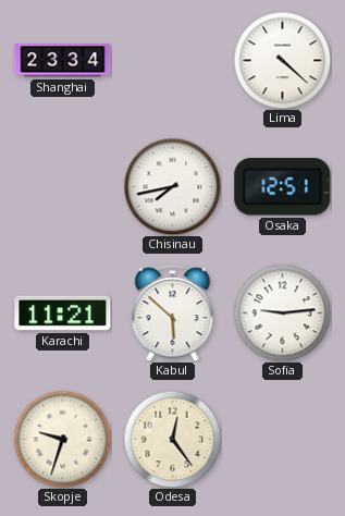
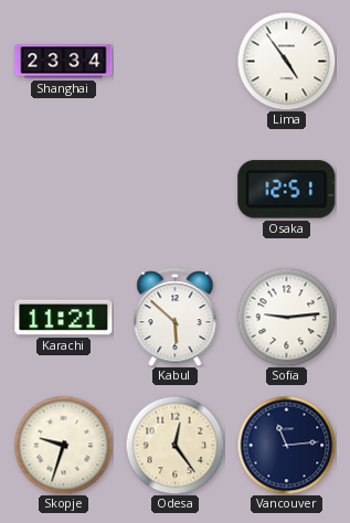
Lima: 4:22 -> 4:54 (286, 61)
Chisinau: 7:43 -> none (172, 186)
Vancouver: none -> 11:14 (286, 445)
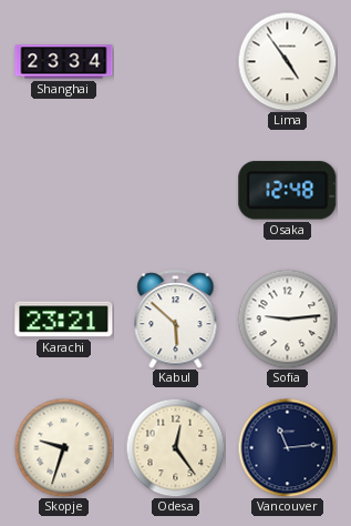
Osaka: 12:51 -> 12:48 (288, 191)
Karachi: 11:21 -> 23:21 (64, 320)
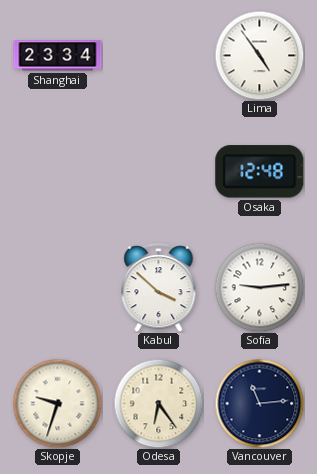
Karachi: 23:21 -> none (64, 320)
Kabul: 5:52 -> 3:52 (159, 288)
Odesa: 12:24 -> 6:24 (158, 403)
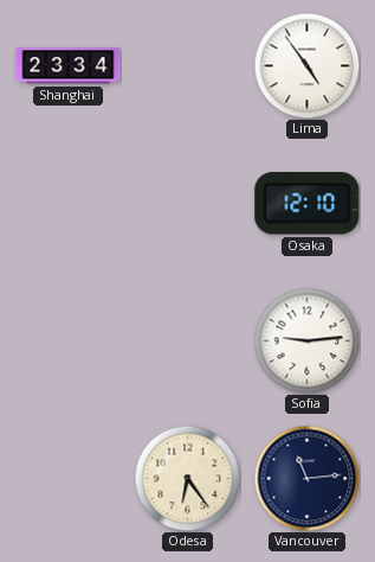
Osaka: 12:48 -> 12:10 (308, 204)
Kabul: 3:52 -> none (159, 288)
Skopje: 9:33 -> none (57, 403)
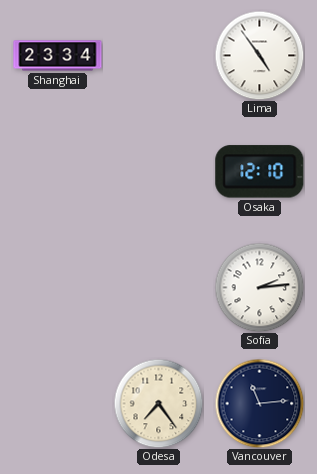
Sofia: 9:14 -> 2:14 (259, 287)
Odesa: 6:24 -> 7:24 (158, 403)
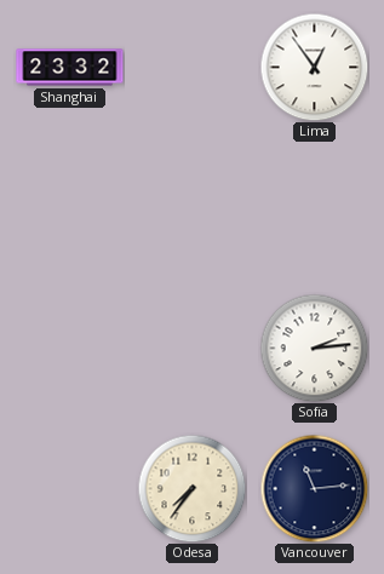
Shanghai: 23:34 -> 23:32 (70, 68)
Lima: 4:54 -> 12:54 (314, 67)
Osaka: 12:10 -> none (260, 172)
Odesa: 7:24 -> 7:36 (191, 488)
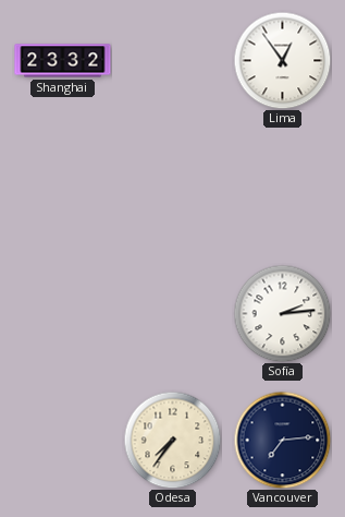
Vancouver: 11:14 -> 7:14 (282, 440)
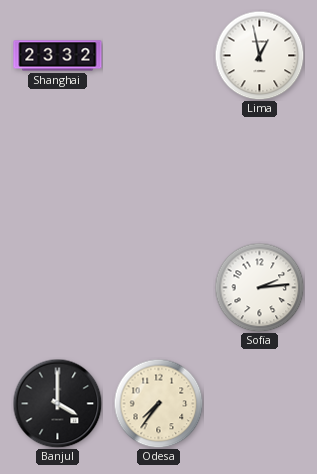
Lima: 12:54 -> 12:58 (259, 55)
Banjul: none -> 4:00 (57, 403)
Vancouver: 7:14 -> none (282, 440)
